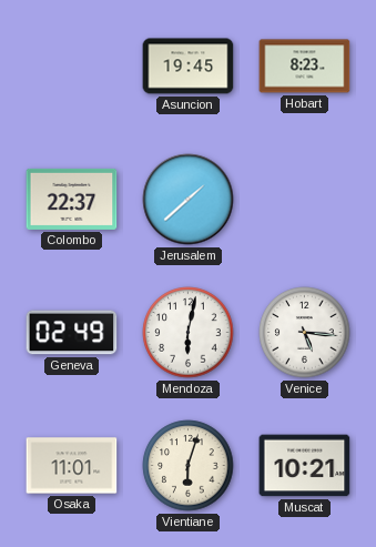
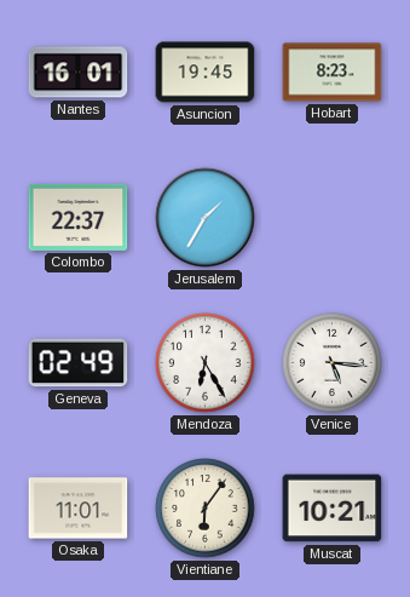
Nantes: none -> 16:01 (79, 73)
Jerusalem: 1:38 -> 1:35 (206, 218)
Mendoza: 6:02 -> 6:25 (206, 363)
Vientiane: 6:03 -> 6:06 (206, 509)
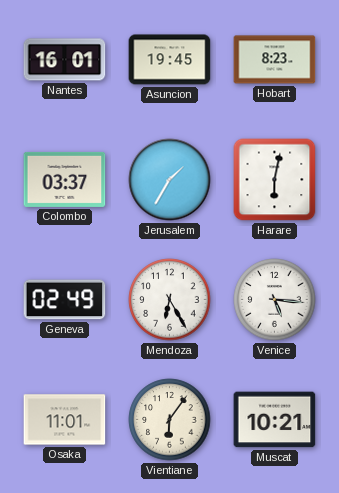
Colombo: 22:37 -> 03:37 (65, 179)
Harare: none -> 6:02 (275, 180)
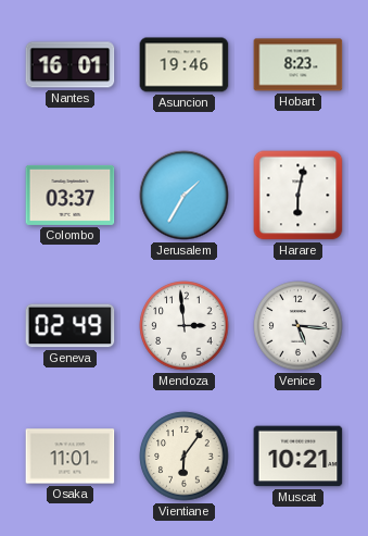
Asuncion: 19:45 -> 19:46 (185, 65)
Mendoza: 6:25 -> 2:59 (185, 326)
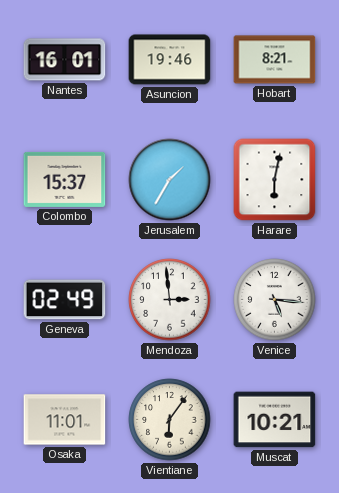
Hobart: 8:23 -> 8:21 (275, 60)
Colombo: 03:37 -> 15:37 (65, 179)
